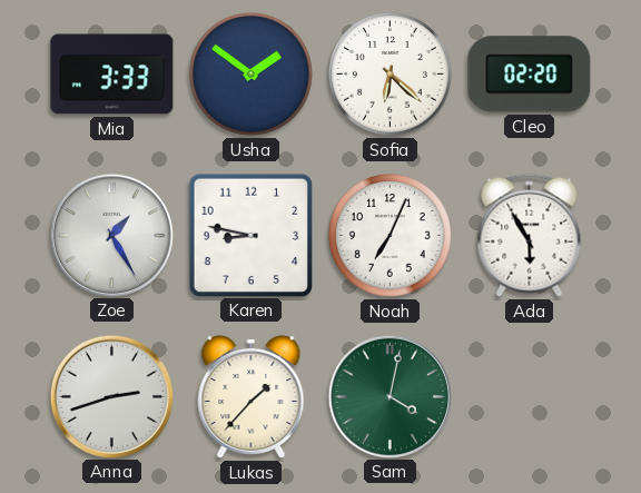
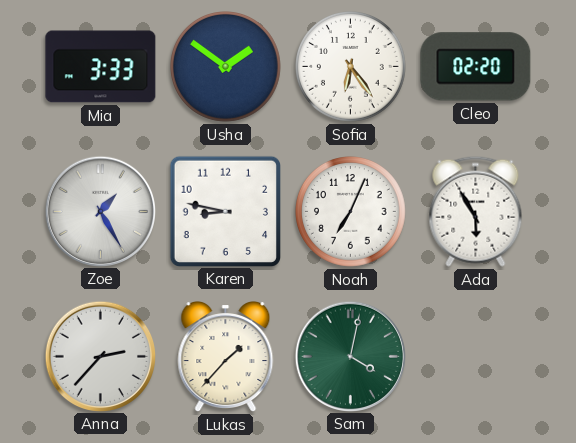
Sofia: 6:22 -> 6:24 (351, 67)
Anna: 2:42 -> 2:37 (100, 356)
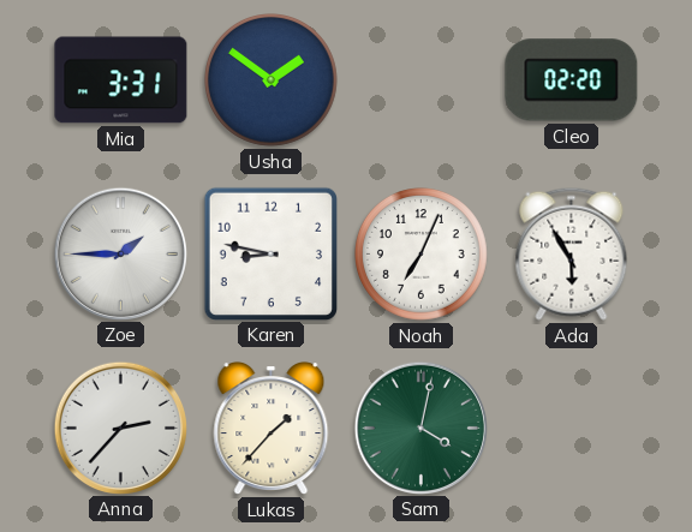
Mia: 3:33 -> 3:31 (121, 80)
Sofia: 6:24 -> none (351, 67)
Zoe: 1:25 -> 1:45 (120, 253)
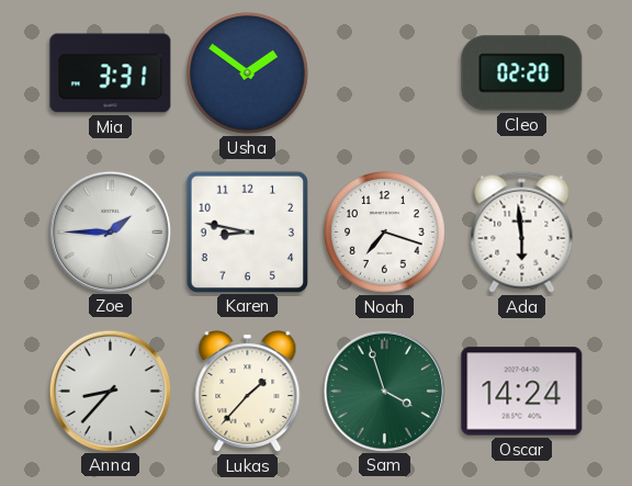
Noah: 7:04 -> 7:18 (385, 233)
Ada: 5:55 -> 5:59 (522, 231)
Anna: 2:37 -> 8:37 (110, 391)
Sam: 4:02 -> 3:57 (384, 391)
Oscar: none -> 14:24 (522, 392)
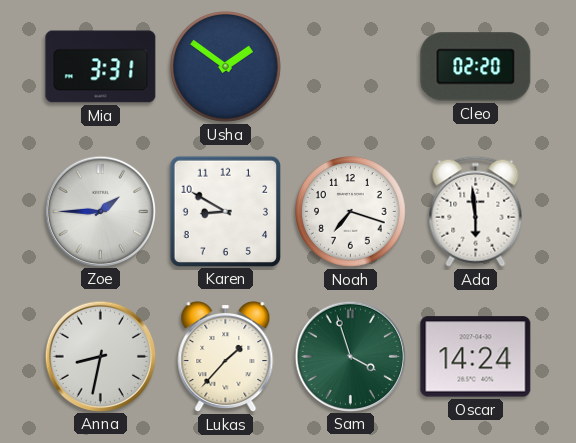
Karen: 8:47 -> 8:50 (225, 211)
Anna: 8:37 -> 8:32 (100, 356)
